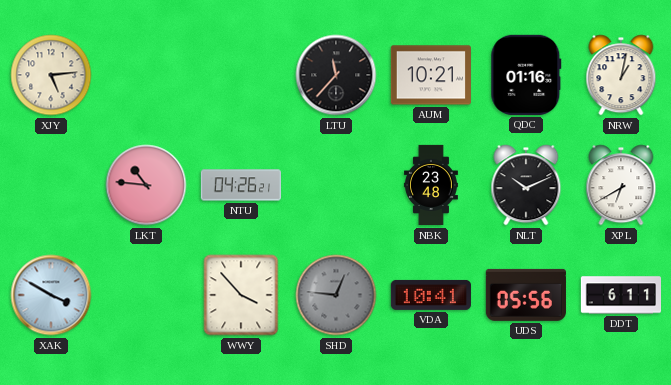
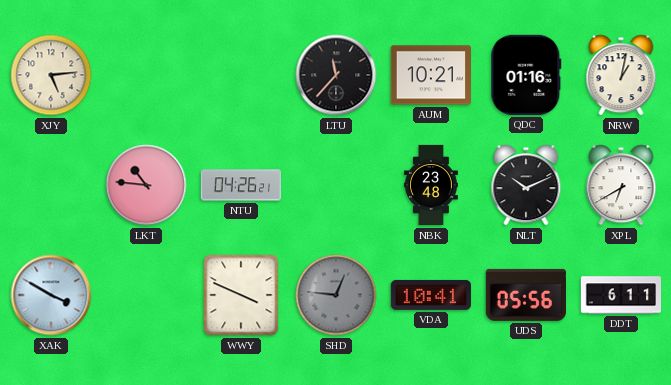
WWY: 3:53 -> 3:49 (241, 295)
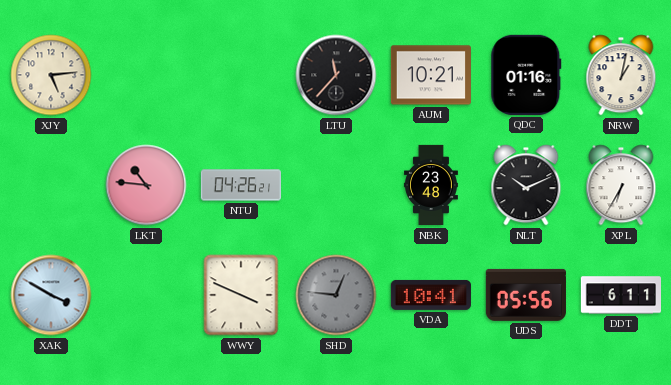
XPL: 6:40 -> 6:35 (621, 185)
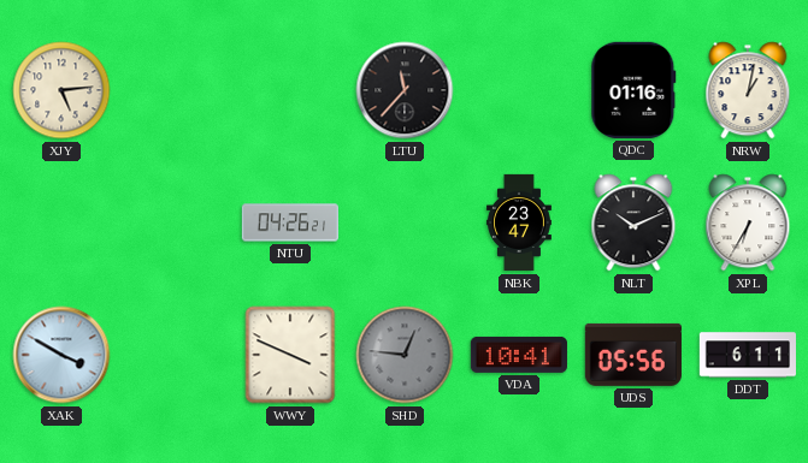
AUM: 10:21 -> none (431, 75)
LKT: 10:46 -> none (146, 185)
NBK: 23:48 -> 23:47 (519, 222)
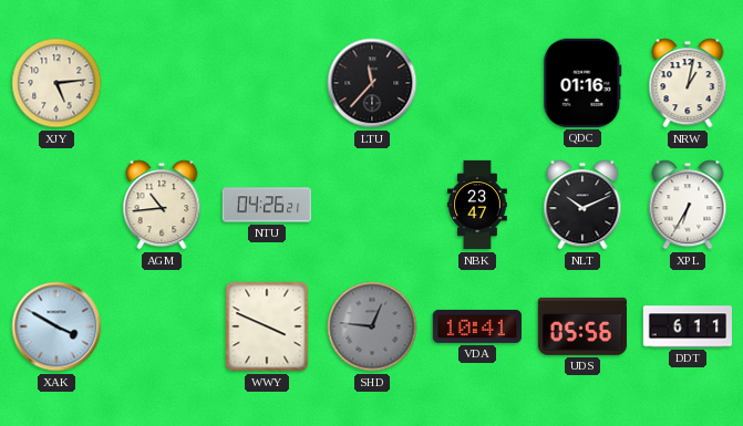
AGM: none -> 10:44 (162, 205)
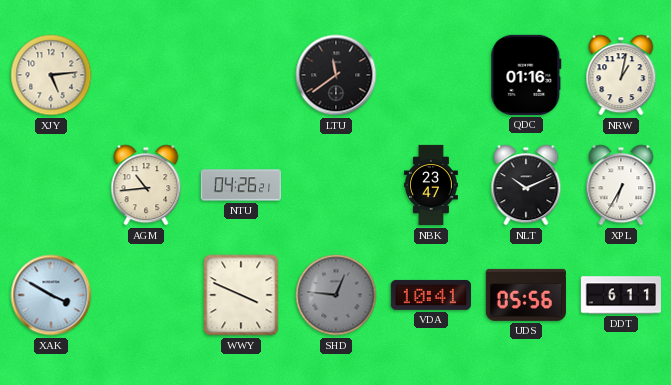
LTU: 11:37 -> 11:39 (336, 75)
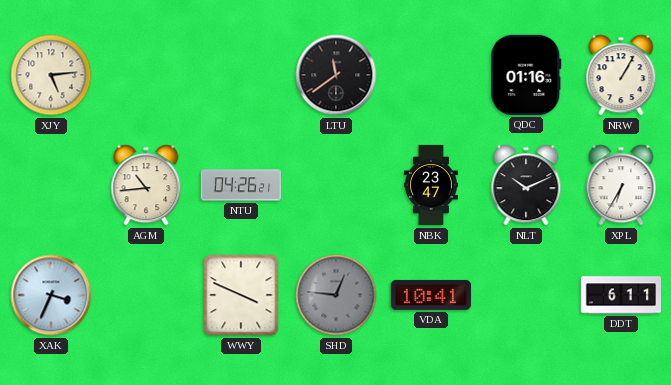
NRW: 1:02 -> 1:05 (621, 75)
XAK: 3:50 -> 3:34 (51, 295)
UDS: 05:56 -> none (526, 295)
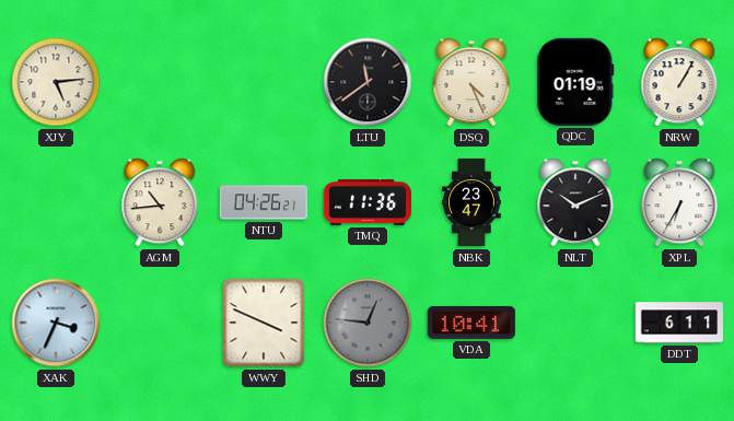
DSQ: none -> 4:26 (471, 82)
QDC: 01:16 -> 01:19 (575, 82)
TMQ: none -> 11:36 (366, 202)
